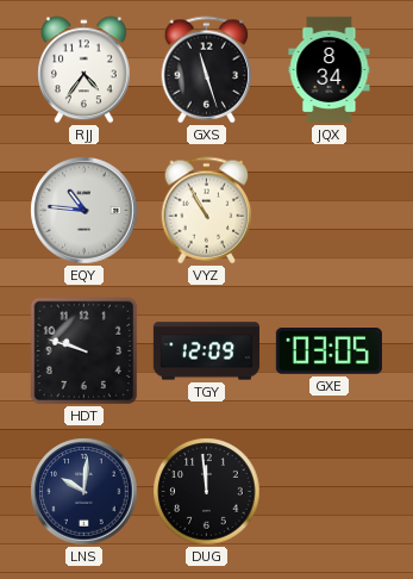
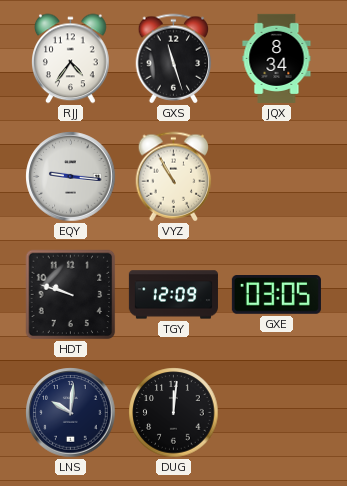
EQY: 10:46 -> 9:16 (71, 177)
DUG: 11:59 -> 12:01 (174, 413)
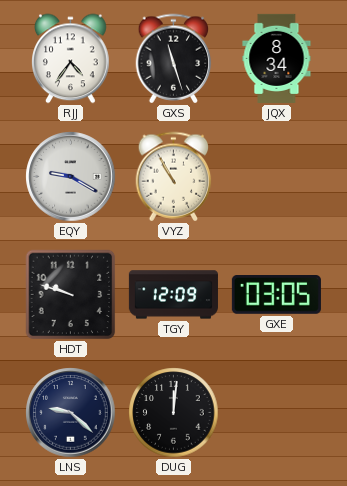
EQY: 9:16 -> 9:20 (71, 177)
LNS: 10:01 -> 9:22 (71, 413)
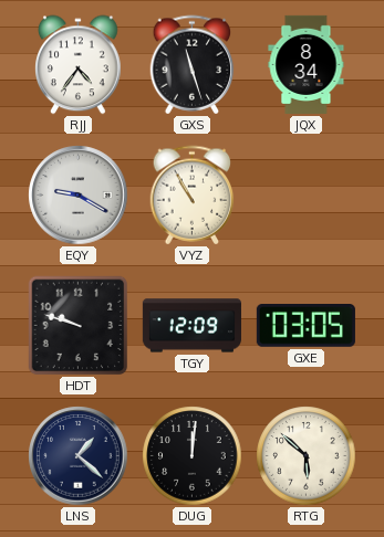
LNS: 9:22 -> 1:22 (79, 456)
RTG: none -> 5:52 (307, 456)
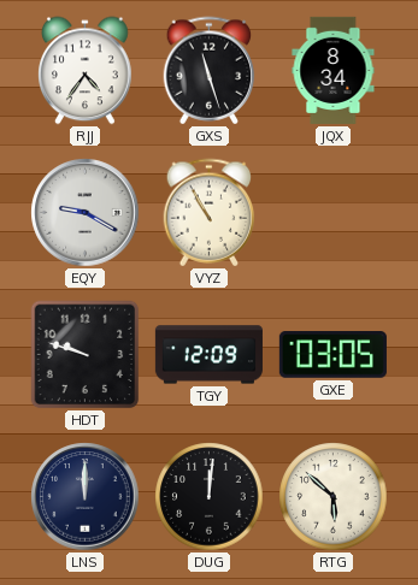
LNS: 1:22 -> 12:00 (86, 497)
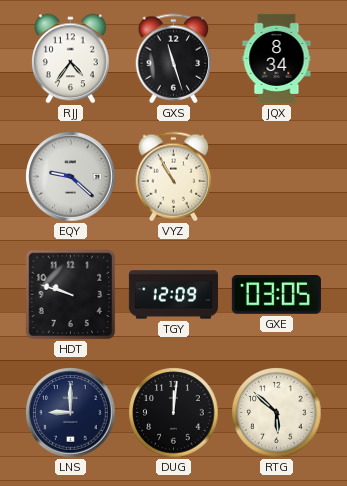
EQY: 9:20 -> 9:22 (71, 177)
LNS: 12:00 -> 9:00 (71, 413)
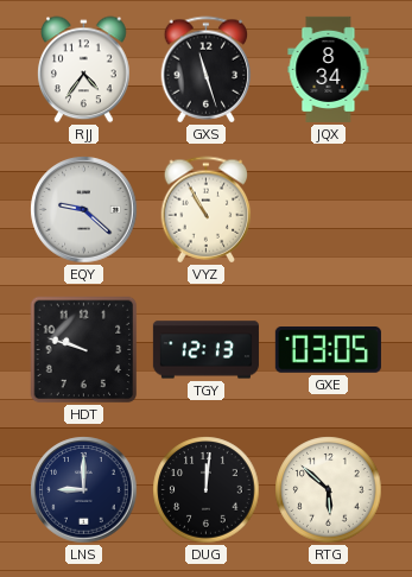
TGY: 12:09 -> 12:13 (205, 350)
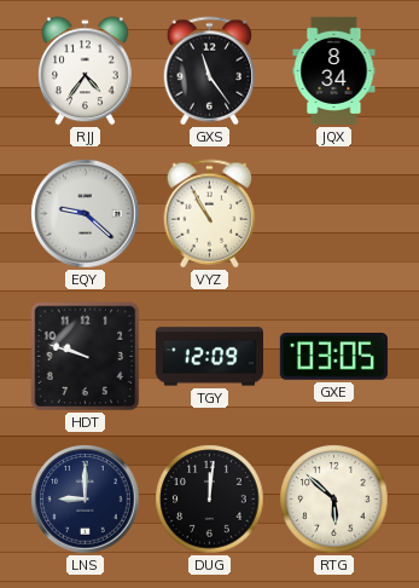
GXS: 11:27 -> 11:24 (210, 71)
TGY: 12:13 -> 12:09 (209, 357)
